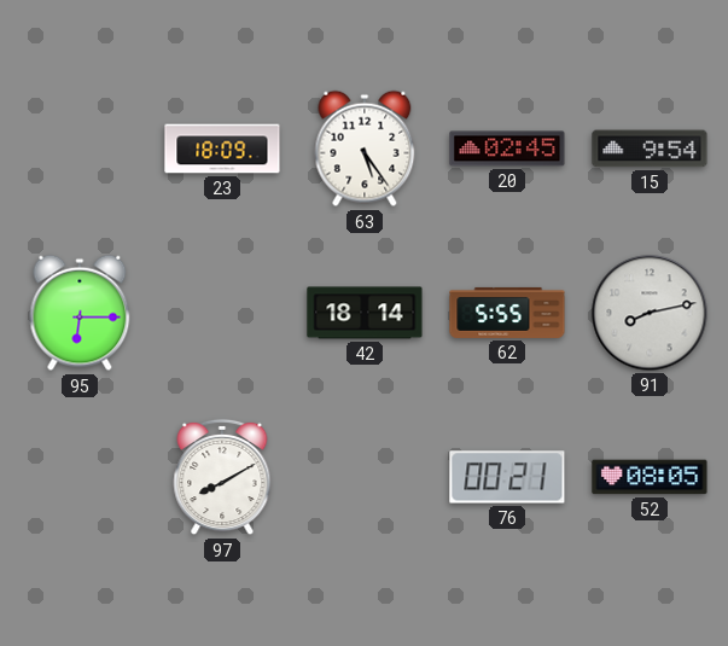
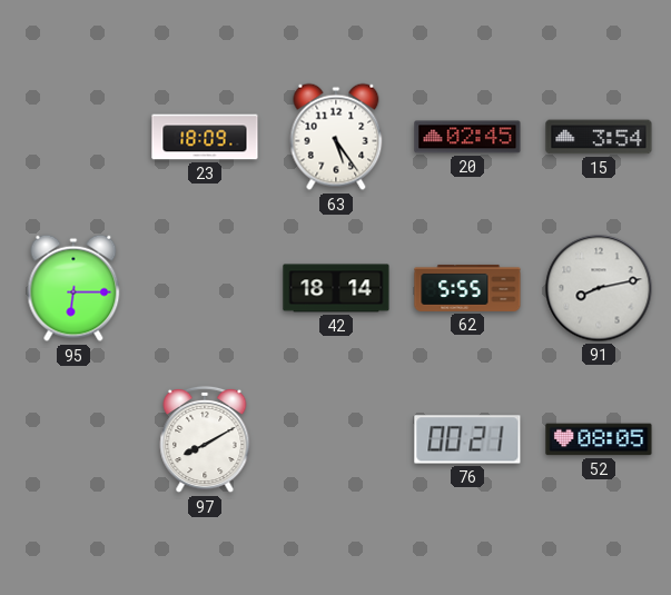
15: 9:54 -> 3:54 (599, 137)
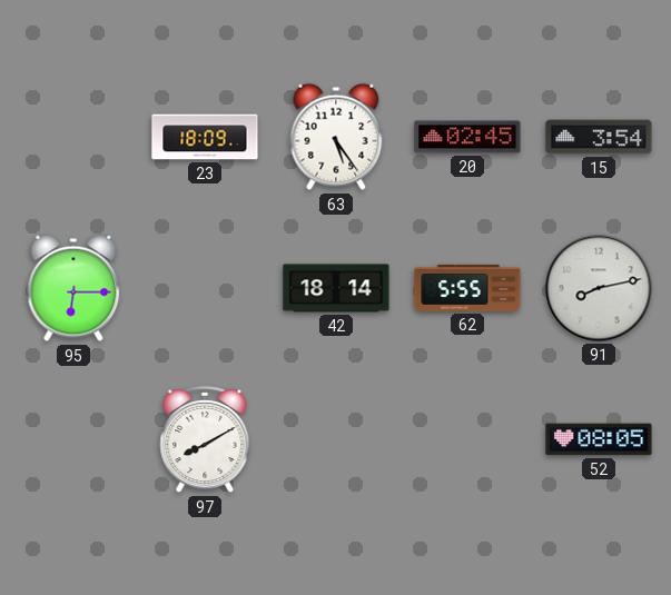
76: 00:21 -> none (467, 439)
